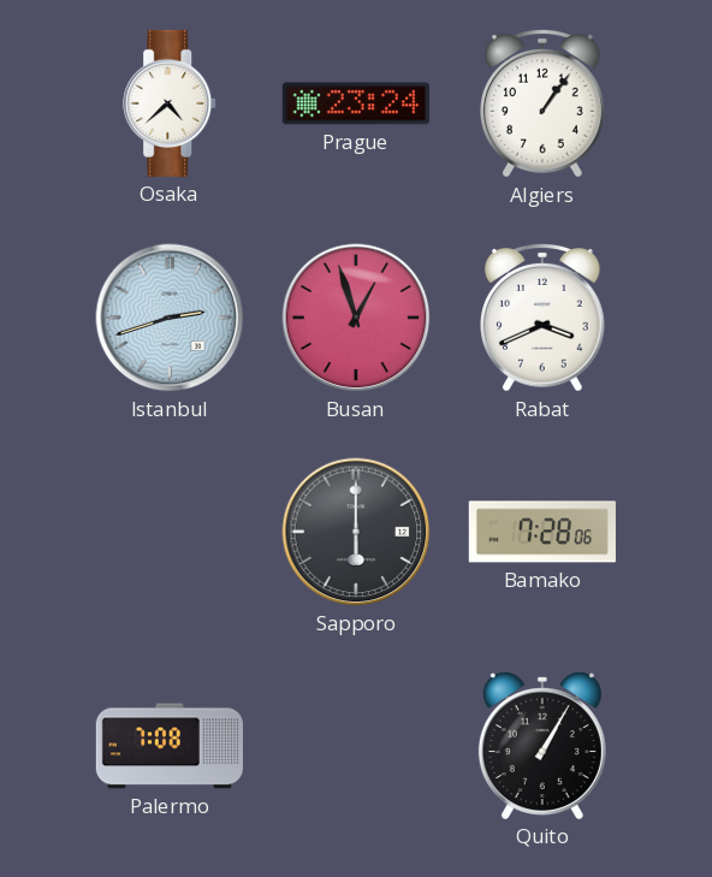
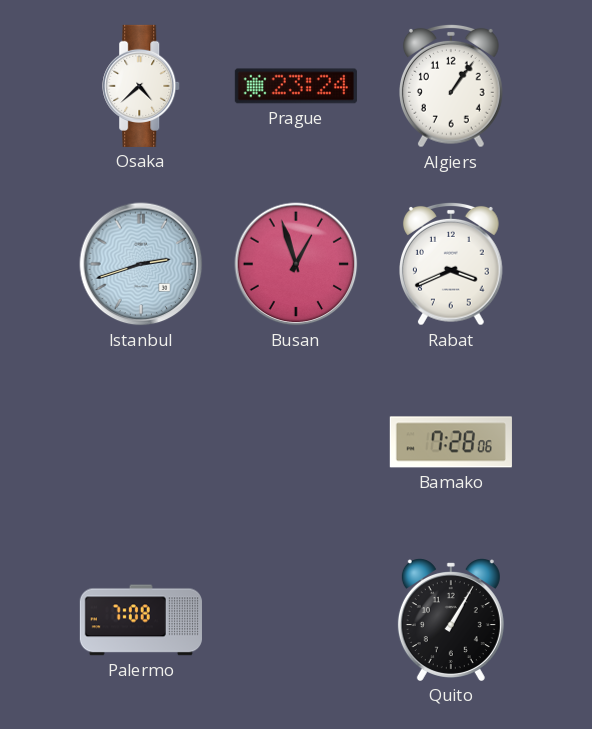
Sapporo: 6:00 -> none (356, 532)
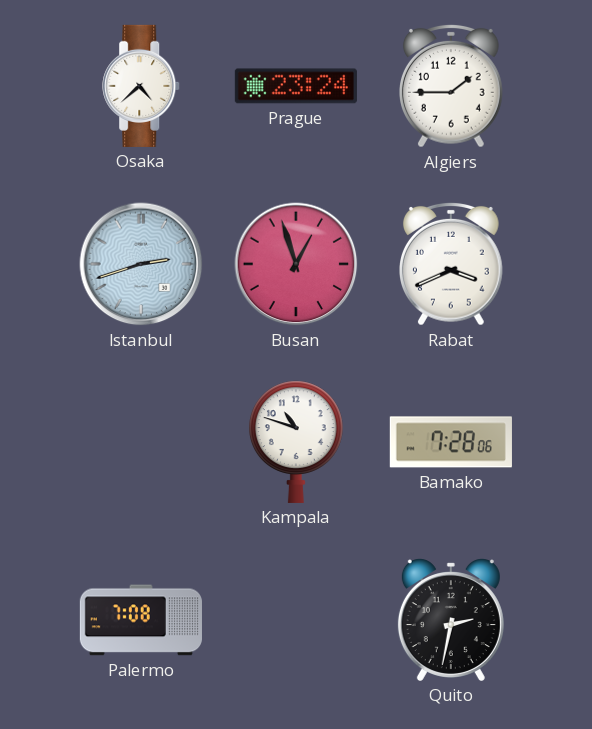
Algiers: 1:06 -> 1:45 (452, 86)
Kampala: none -> 10:48 (296, 442)
Quito: 1:05 -> 2:32 (451, 620)
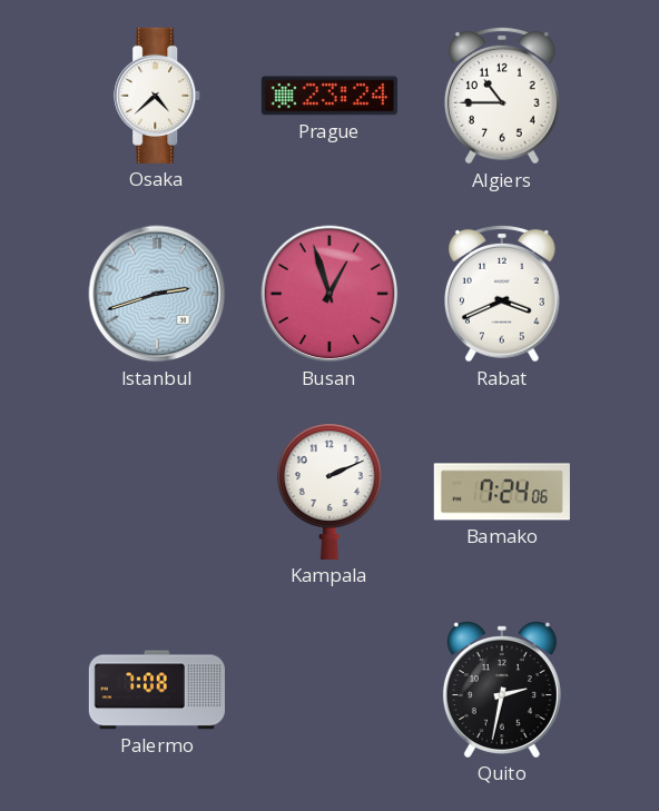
Algiers: 1:45 -> 10:45 (503, 96)
Kampala: 10:48 -> 2:11 (329, 492)
Bamako: 7:28 -> 7:24 (502, 492)
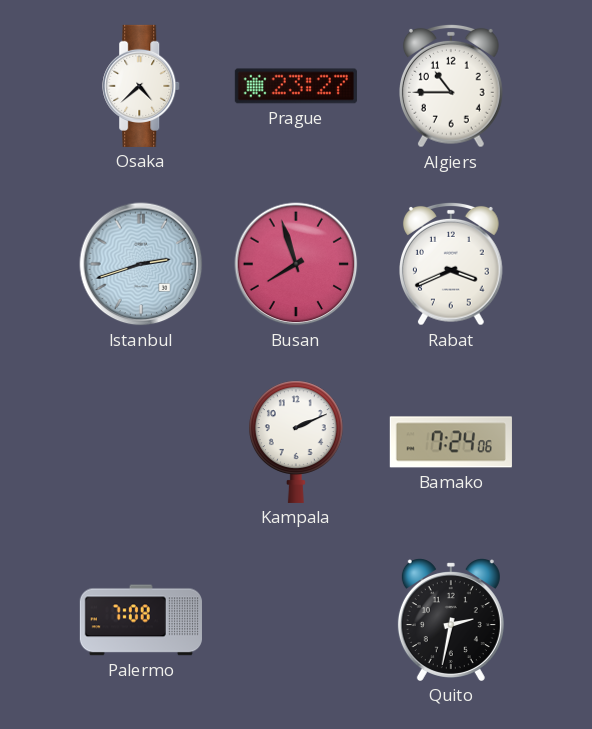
Prague: 23:24 -> 23:27 (296, 86)
Busan: 12:57 -> 7:57 (296, 264)
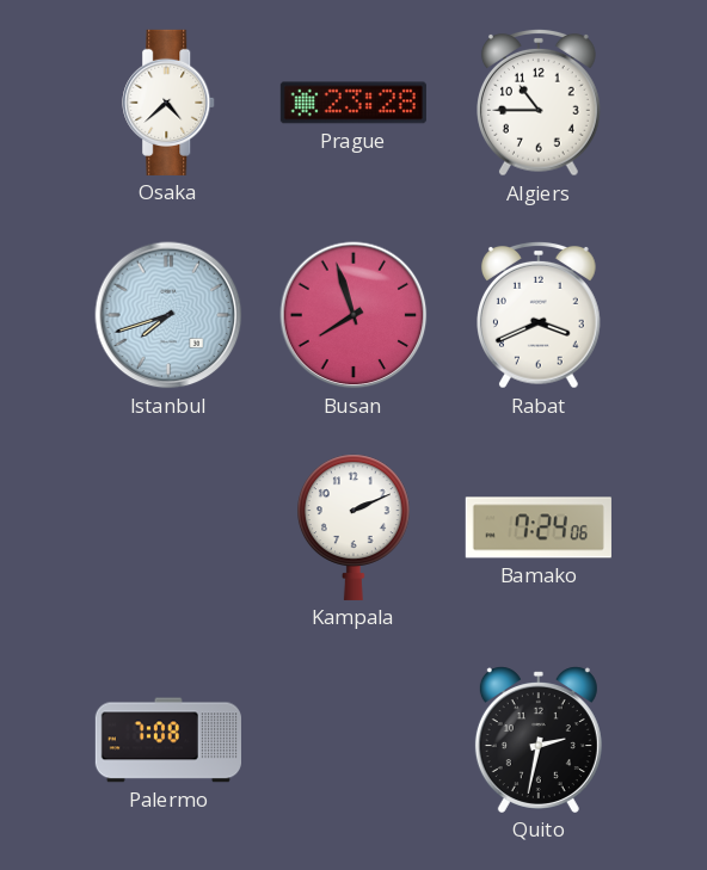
Prague: 23:27 -> 23:28 (353, 103)
Istanbul: 2:42 -> 7:42 (168, 315)
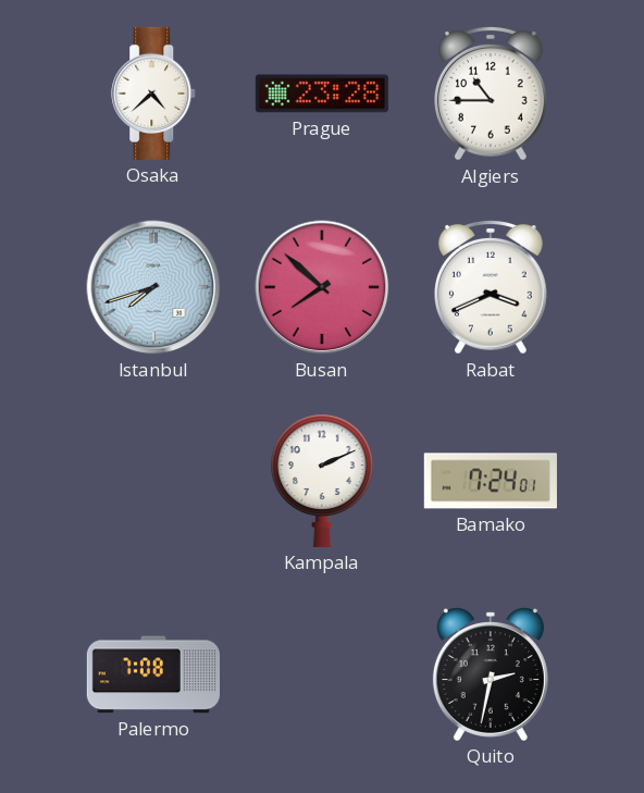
Busan: 7:57 -> 7:52 (322, 287)
Bamako: 7:24:06 -> 7:24:01 (491, 481)
